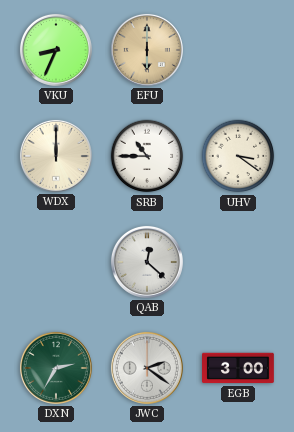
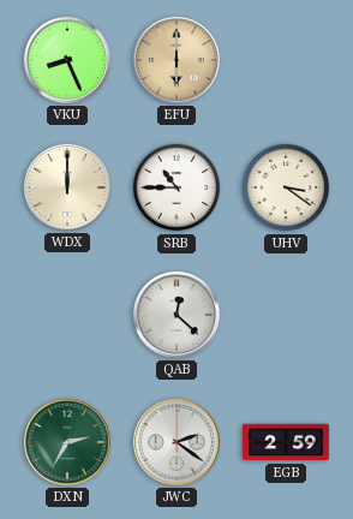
VKU: 8:34 -> 8:26 (67, 60)
EGB: 3:00 -> 2:59 (287, 442)
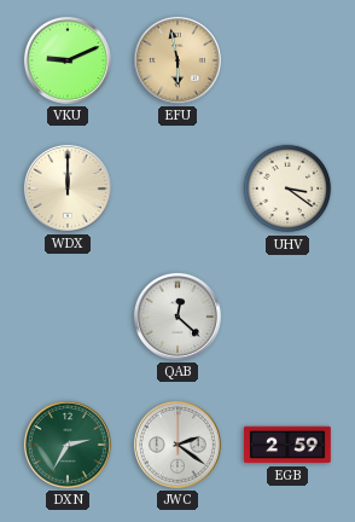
VKU: 8:26 -> 9:11 (68, 60)
EFU: 6:00 -> 5:58 (177, 60)
SRB: 10:45 -> none (176, 187)
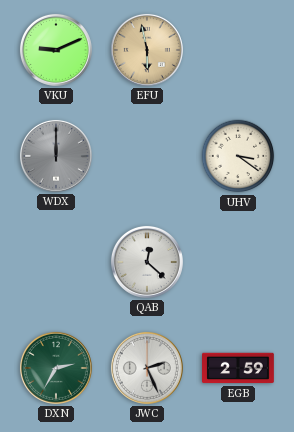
WDX dial: cream -> grey (56, 156)
JWC: 2:21 -> 2:26 (147, 368)
